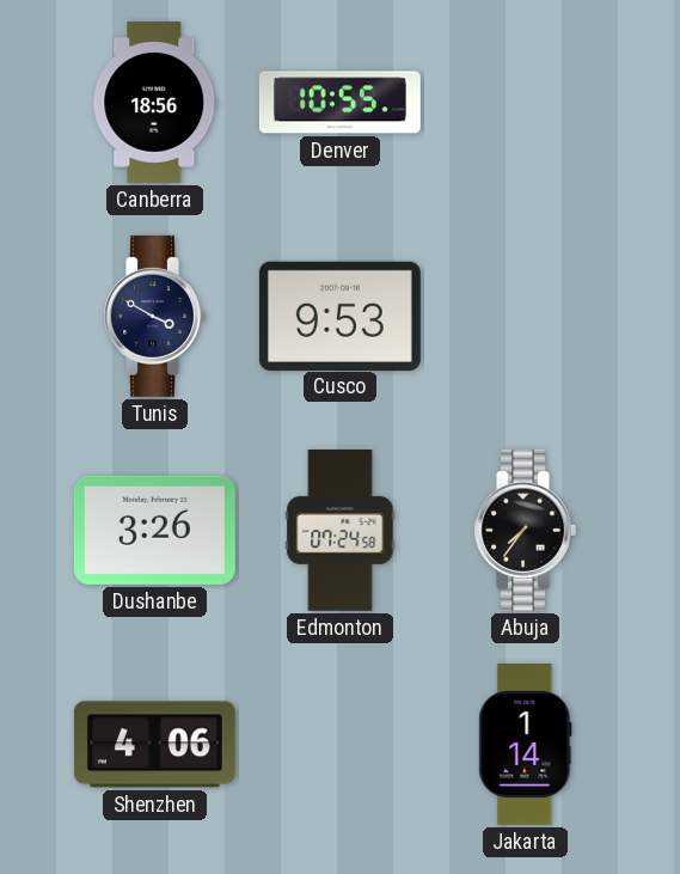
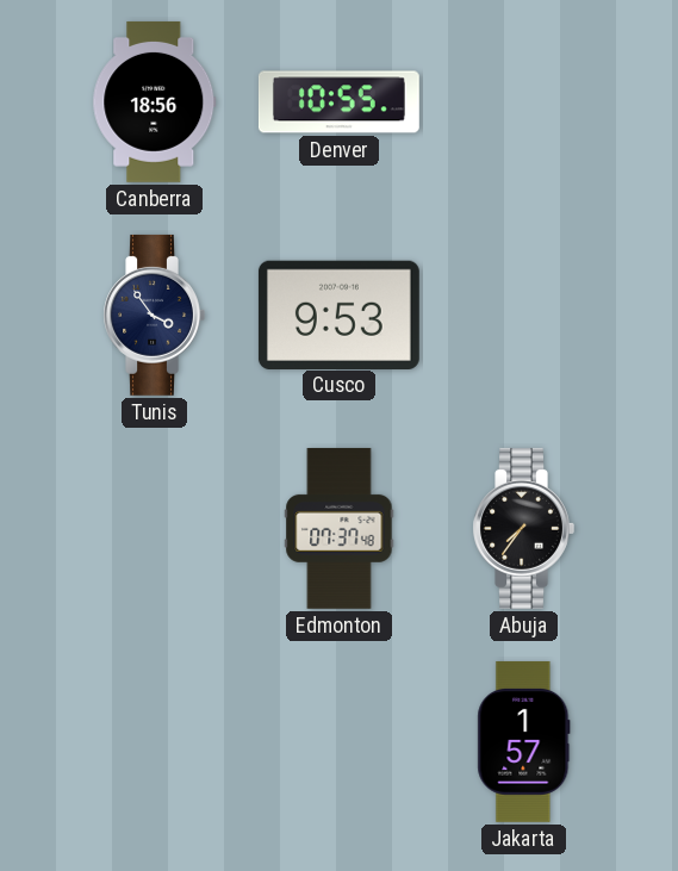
Tunis: 3:50 -> 3:54 (154, 315)
Dushanbe: 3:26 -> none (154, 530)
Edmonton: 07:24 -> 07:37 (340, 528)
Shenzhen: 4:06 -> none (154, 745)
Jakarta: 1:14 -> 1:57 (524, 741)
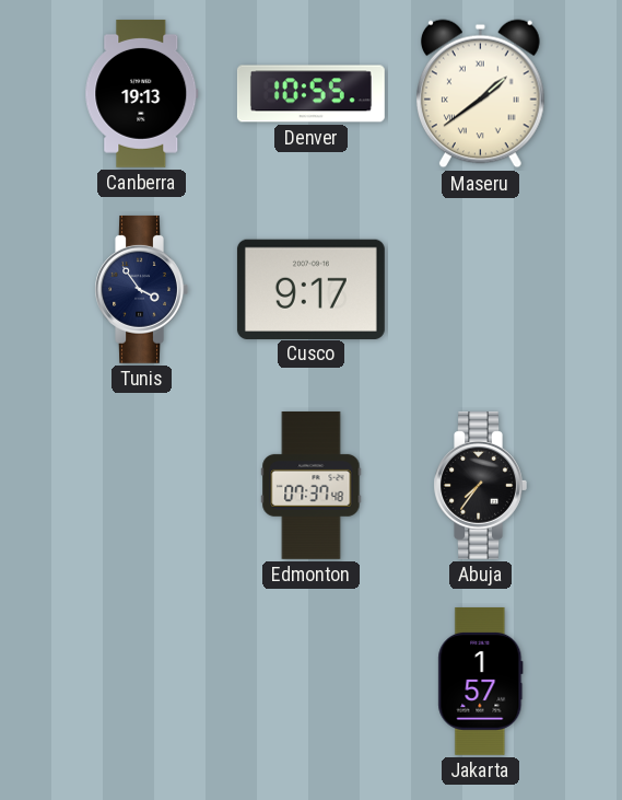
Canberra: 18:56 -> 19:13 (142, 93)
Maseru: none -> 1:39 (480, 94)
Cusco: 9:53 -> 9:17 (310, 289)
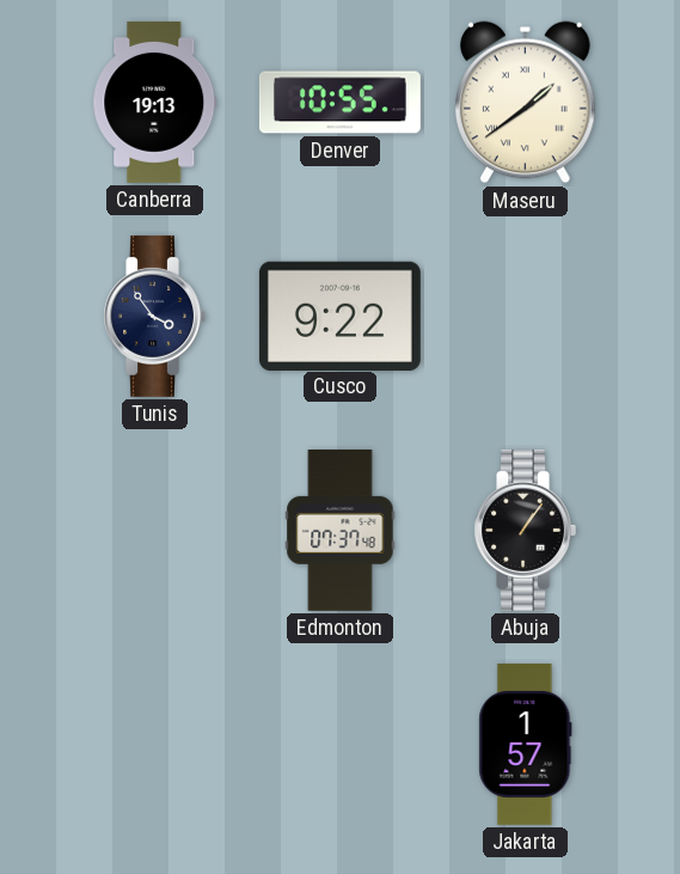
Cusco: 9:17 -> 9:22 (339, 316)
Abuja: 7:36 -> 1:06 (525, 530)
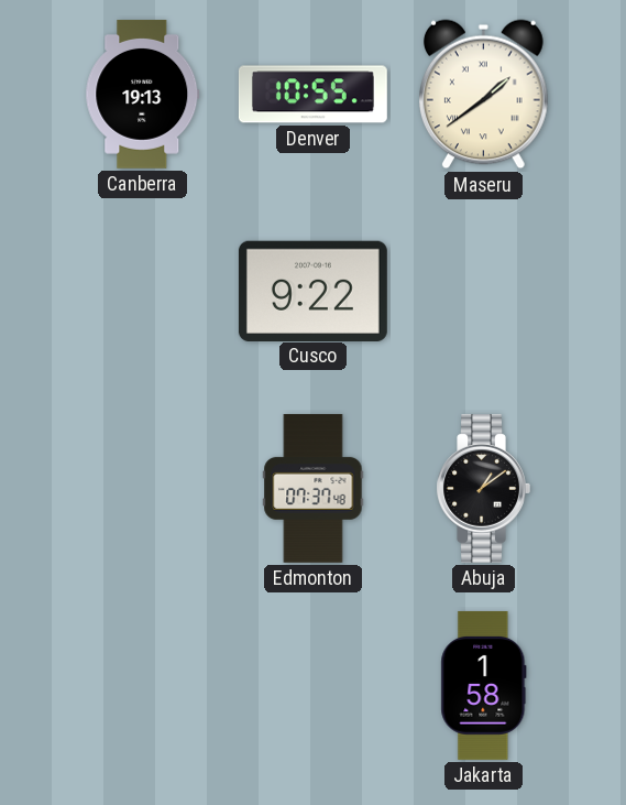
Tunis: 3:54 -> none (154, 316)
Abuja: 1:06 -> 1:09 (483, 488)
Jakarta: 1:57 -> 1:58 (484, 685)
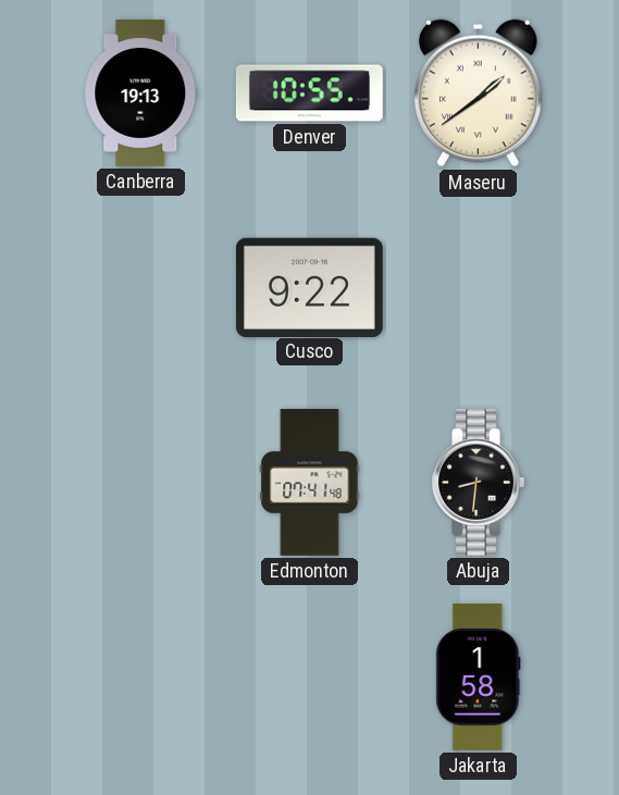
Edmonton: 07:37 -> 07:41 (310, 482)
Abuja: 1:09 -> 8:31 (478, 482)
